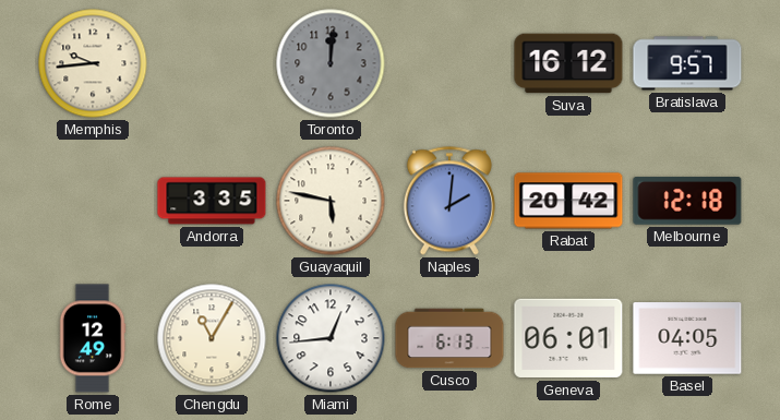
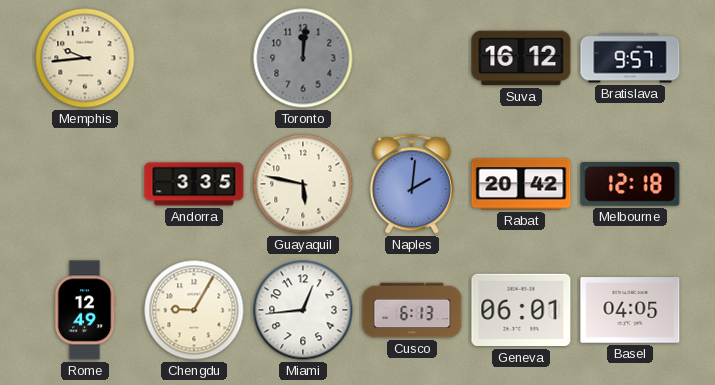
Chengdu: 11:05 -> 9:05 (194, 310)
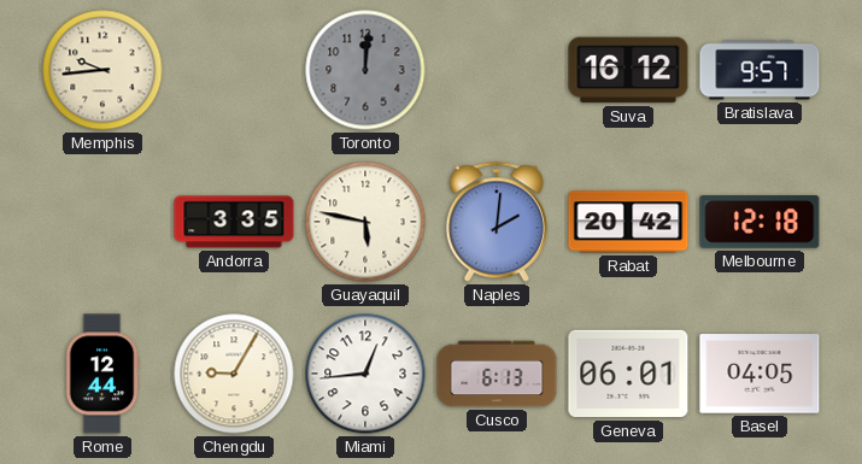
Rome: 12:49 -> 12:44 (102, 374)
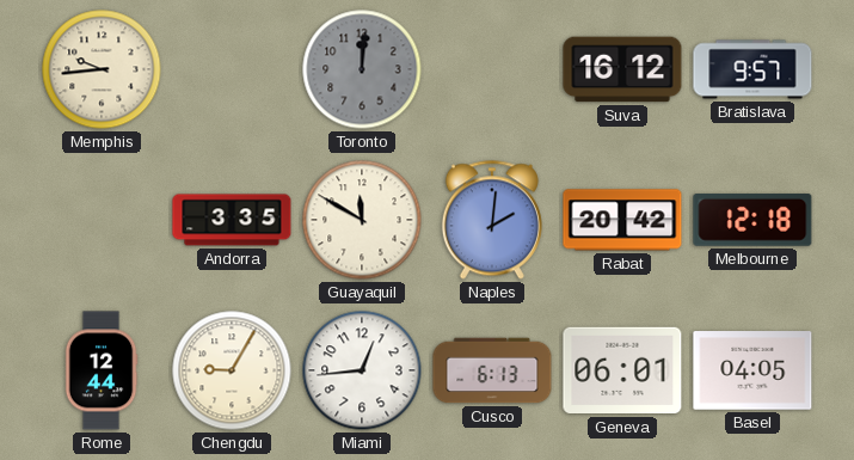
Guayaquil: 5:47 -> 11:50 (362, 220)
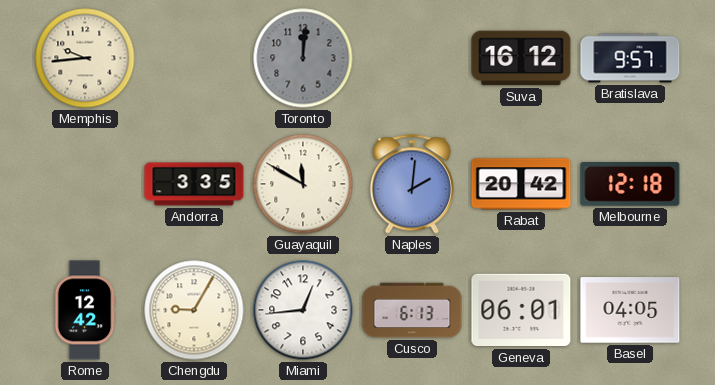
Rome: 12:44 -> 12:42 (85, 310)
